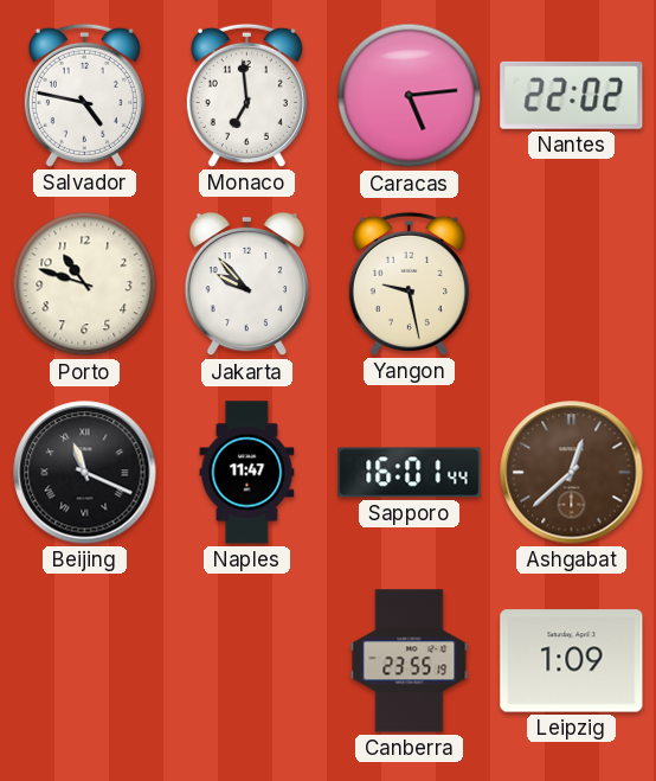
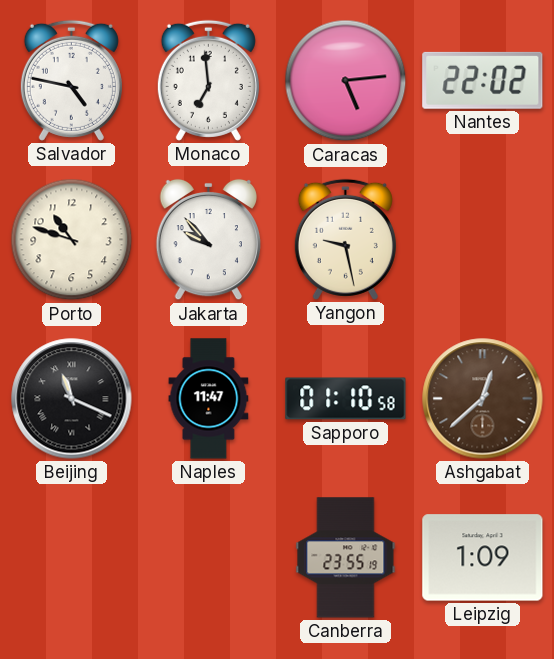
Sapporo: 16:01 -> 01:10 (346, 399)
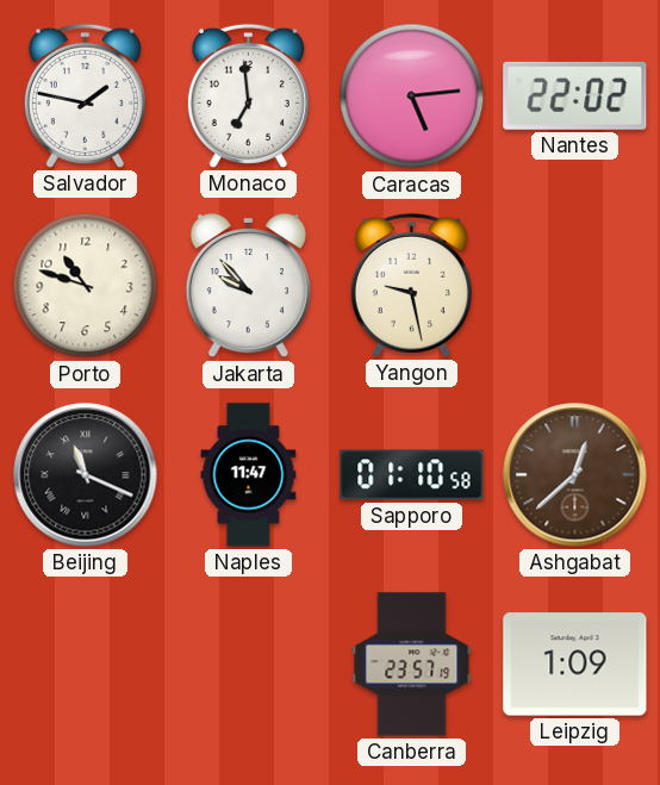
Salvador: 4:47 -> 1:47 (85, 95)
Canberra: 23:55 -> 23:57 (412, 665)
